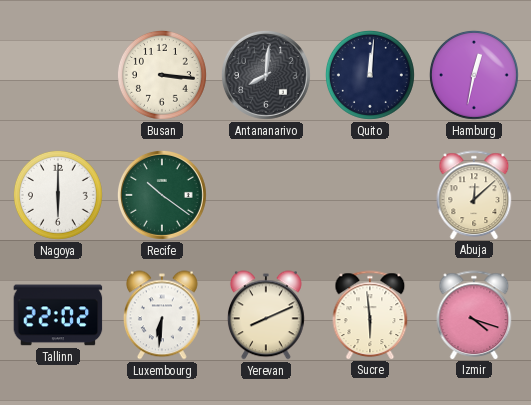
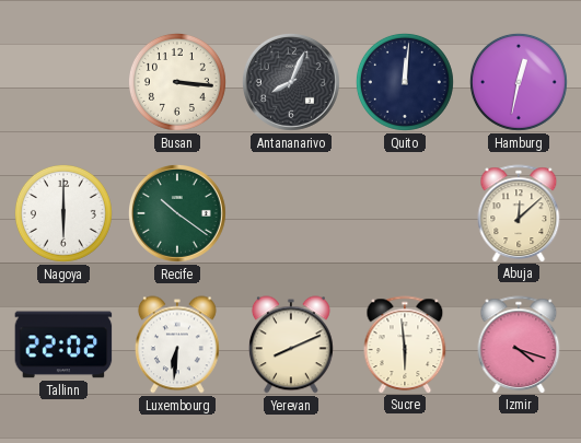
Antananarivo: 8:01 -> 8:04 (291, 82)
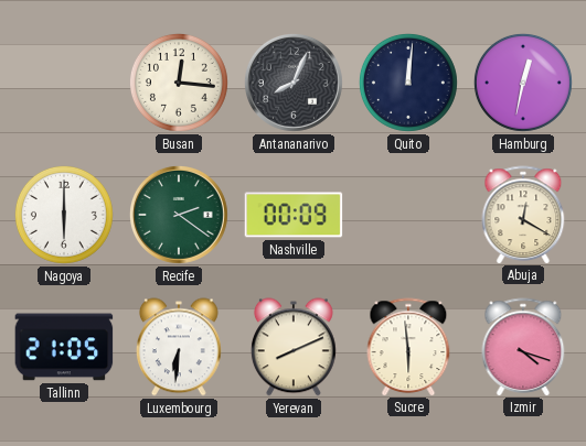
Busan: 3:16 -> 12:16 (179, 83)
Recife: 10:21 -> 2:21 (179, 215)
Nashville: none -> 00:09 (294, 215)
Abuja: 12:08 -> 12:20 (523, 215)
Tallinn: 22:02 -> 21:05 (64, 347)
